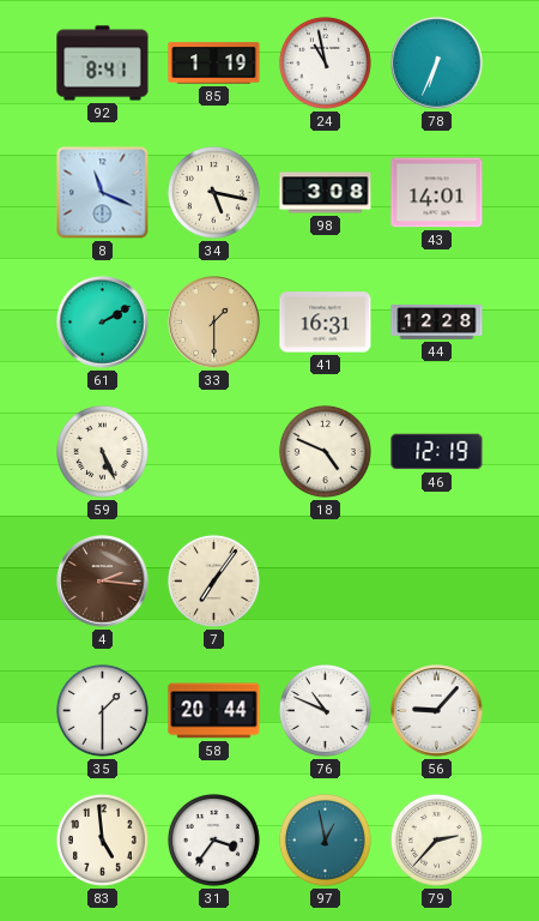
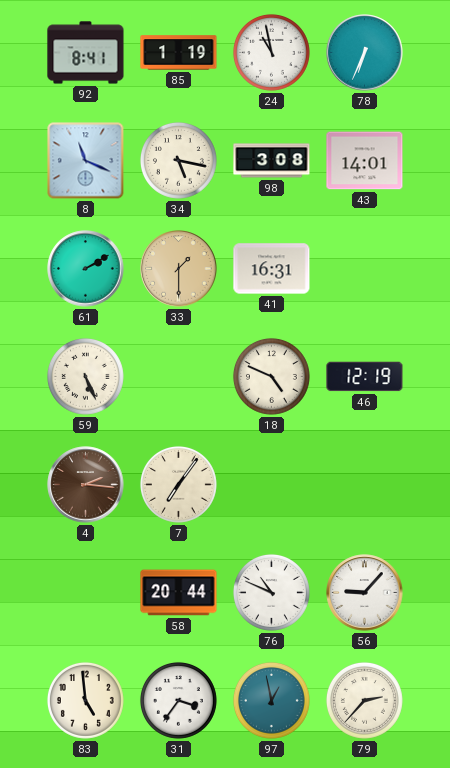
44: 12:28 -> none (437, 323)
35: 1:30 -> none (102, 710)
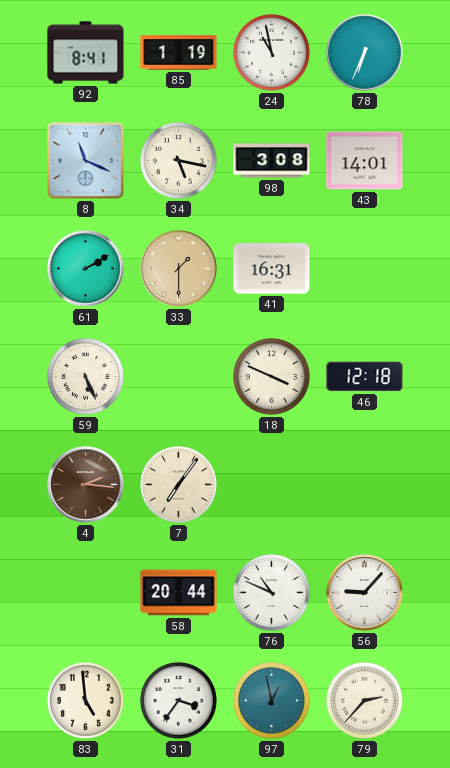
18: 4:49 -> 3:49 (271, 376)
46: 12:19 -> 12:18 (365, 377)
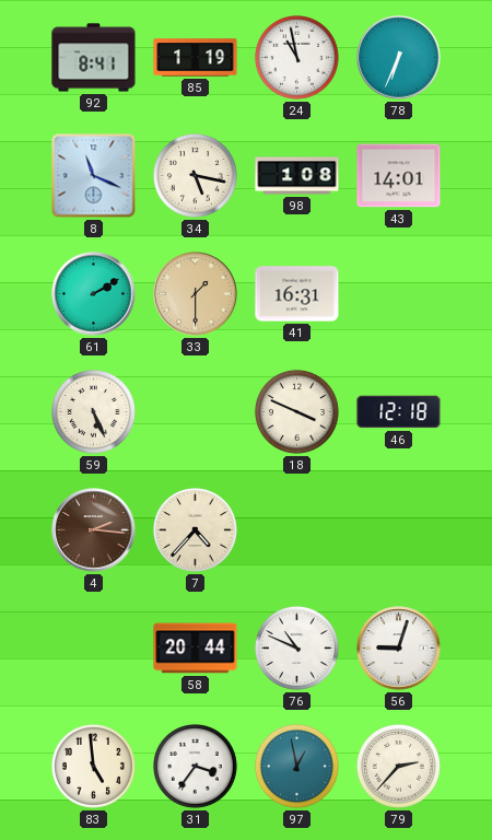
98: 3:08 -> 1:08 (297, 176)
7: 7:06 -> 4:37 (195, 529)
56: 9:07 -> 9:03 (399, 649)
